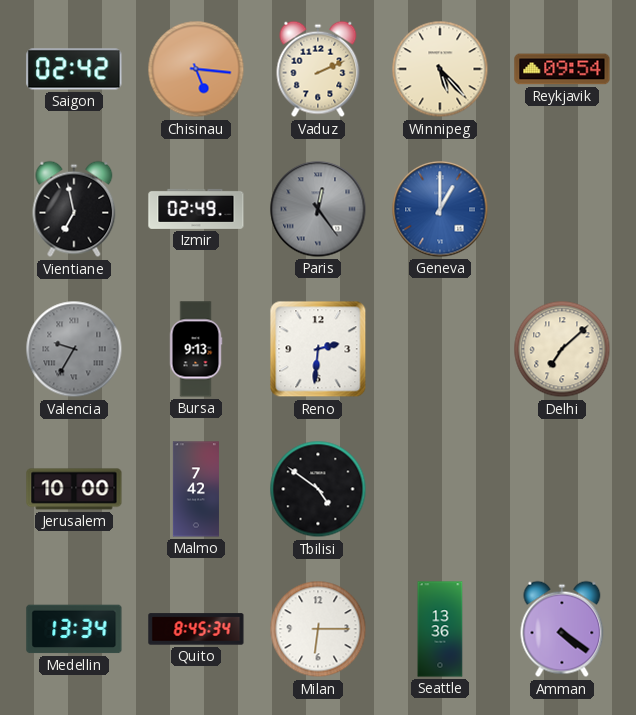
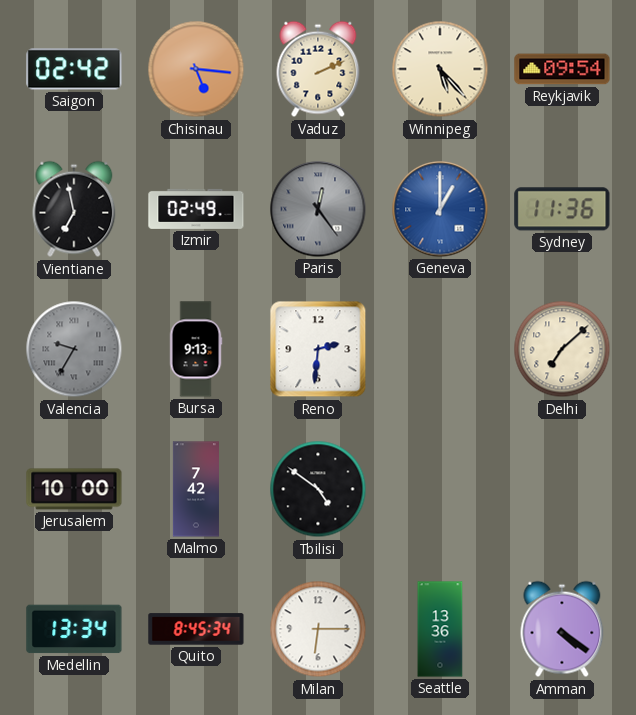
Sydney: none -> 11:36 (562, 209)
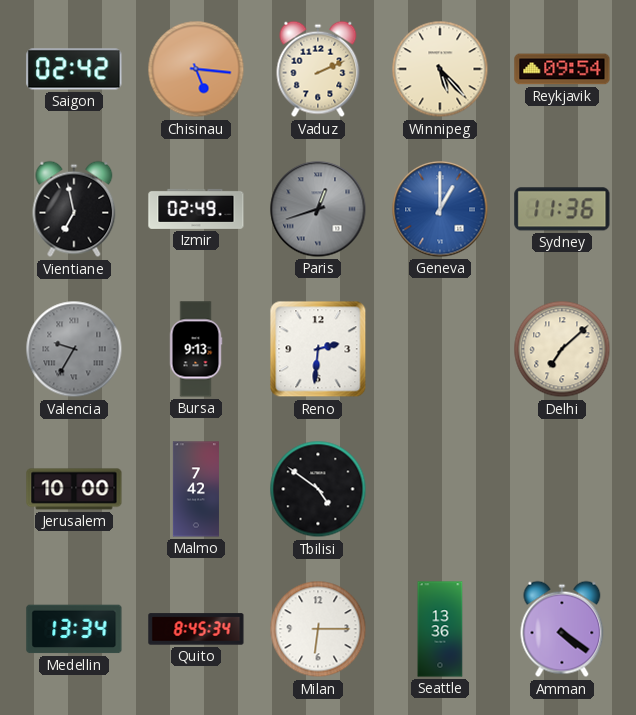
Paris: 12:24 -> 12:42 (318, 209)
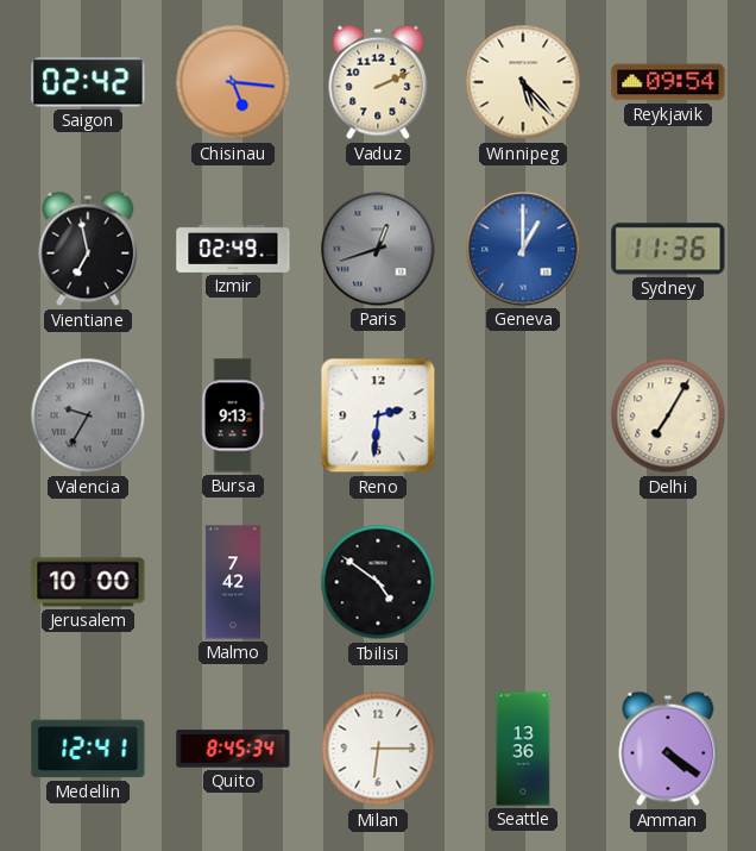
Delhi: 7:08 -> 7:05 (668, 415)
Medellin: 13:34 -> 12:41 (88, 749)
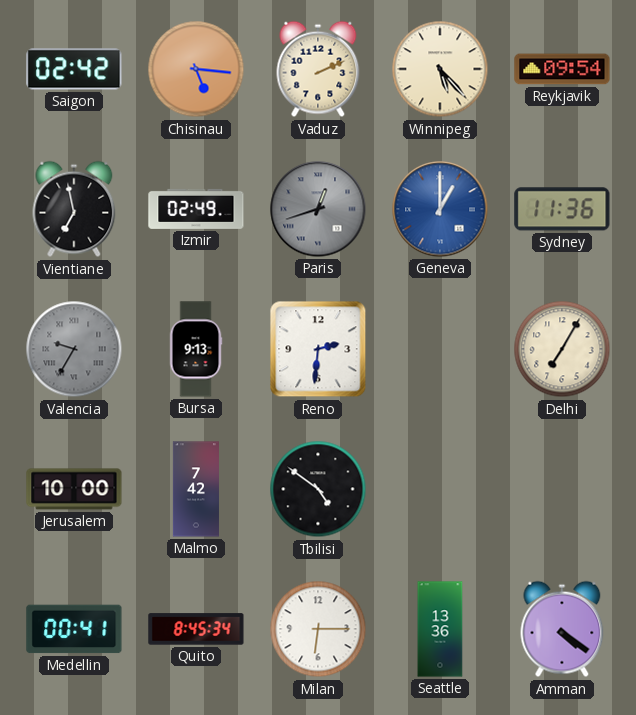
Medellin: 12:41 -> 00:41 (74, 629)
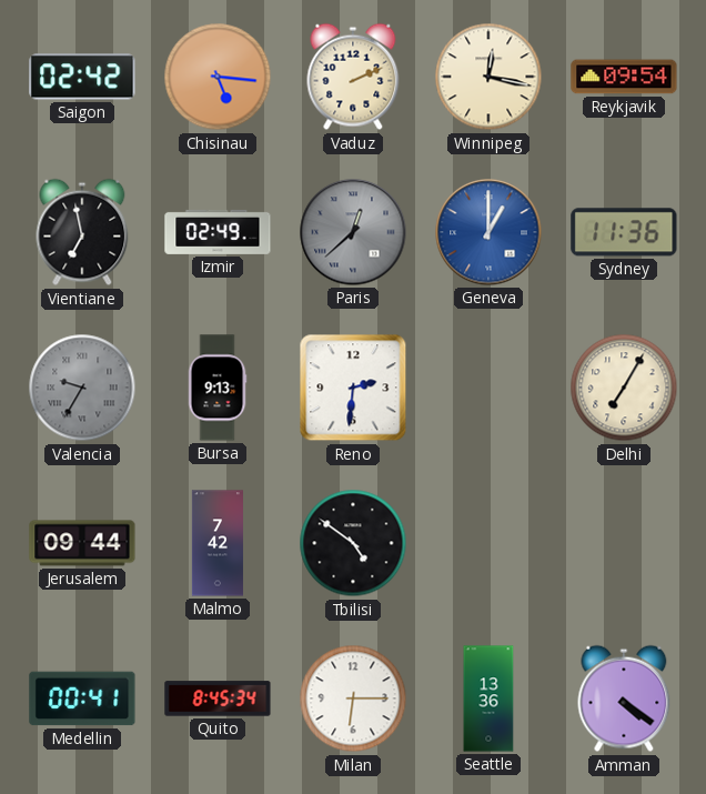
Winnipeg: 5:23 -> 12:17 (488, 77)
Paris: 12:42 -> 12:38 (353, 232)
Jerusalem: 10:00 -> 09:44 (82, 543)
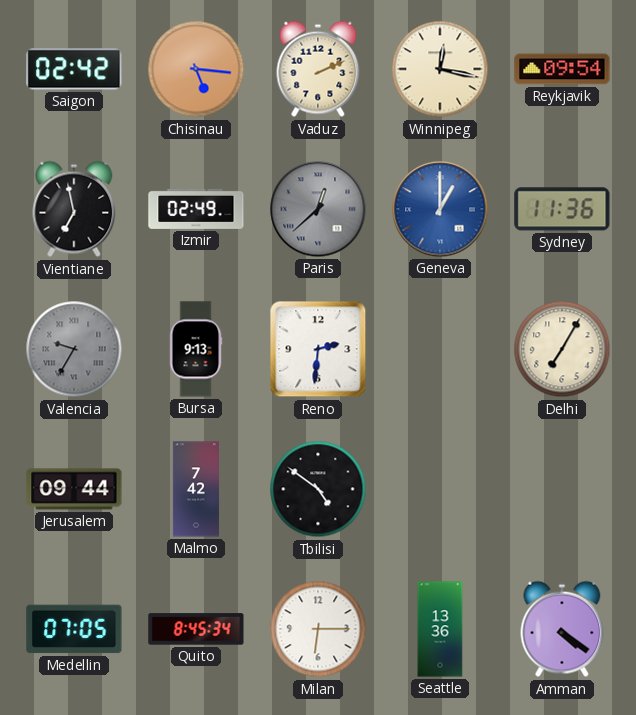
Medellin: 00:41 -> 07:05 (74, 629)
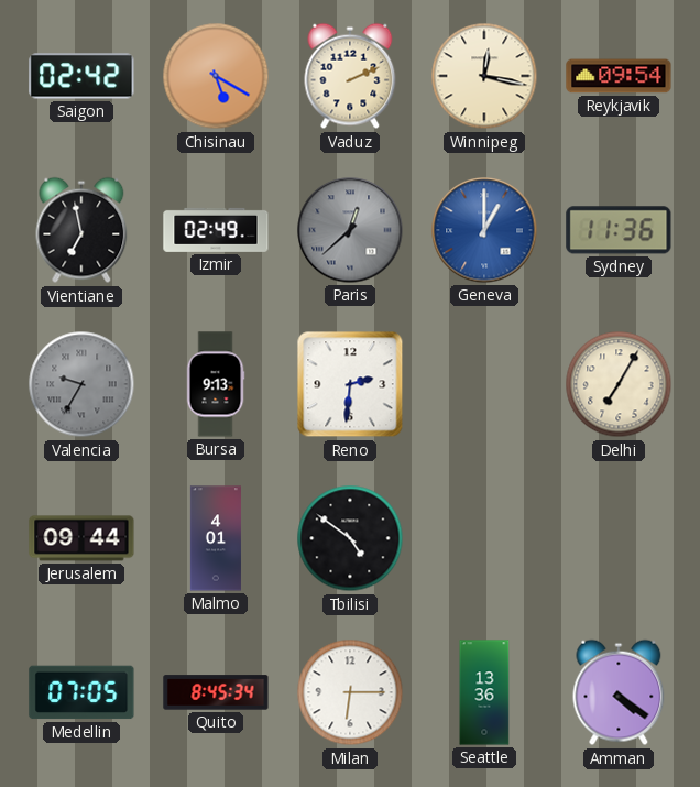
Chisinau: 5:16 -> 5:20 (216, 76)
Malmo: 7:42 -> 4:01 (216, 538)
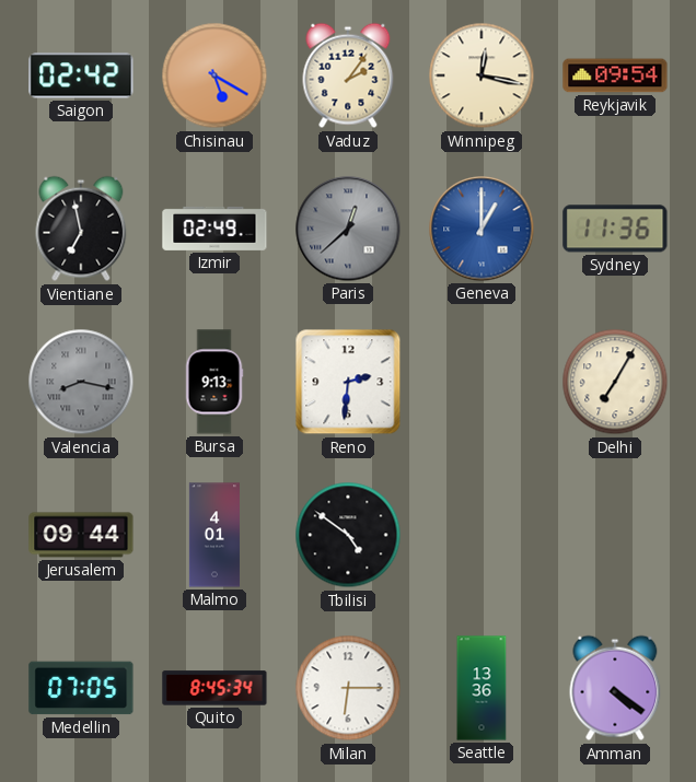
Vaduz: 2:11 -> 2:06 (348, 75)
Valencia: 9:35 -> 8:17 (81, 382)
